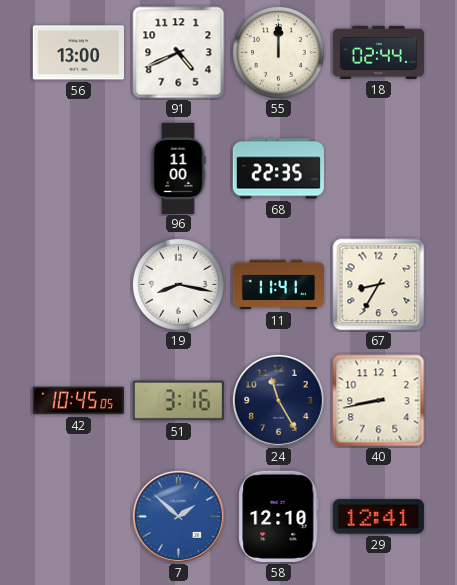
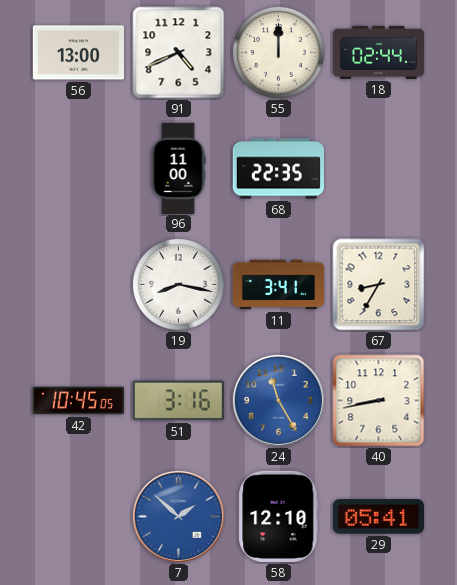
11: 11:41 -> 3:41 (278, 285)
24 dial: navy -> blue (278, 400)
29: 12:41 -> 05:41 (378, 517)
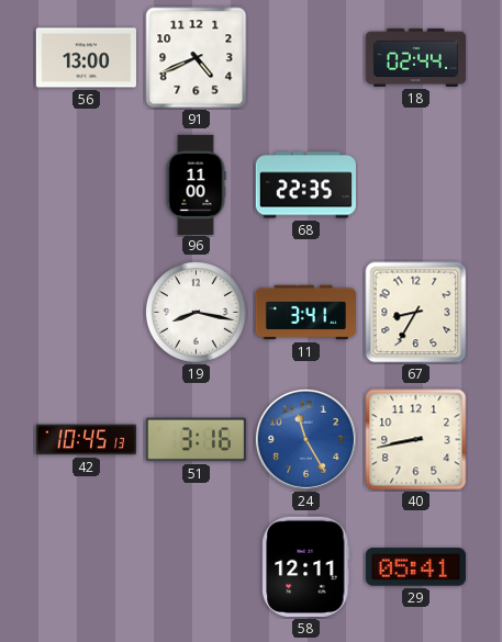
55: 12:00 -> none (278, 52)
42: 10:45:05 -> 10:45:13 (86, 440)
7: 1:52 -> none (178, 516)
58: 12:10 -> 12:11 (306, 566)
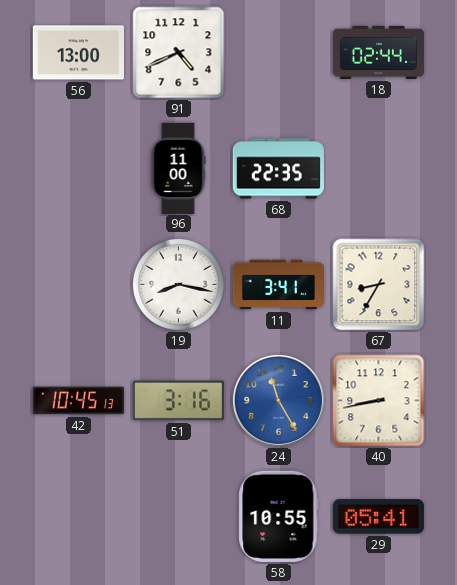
58: 12:11 -> 10:55 (279, 516)
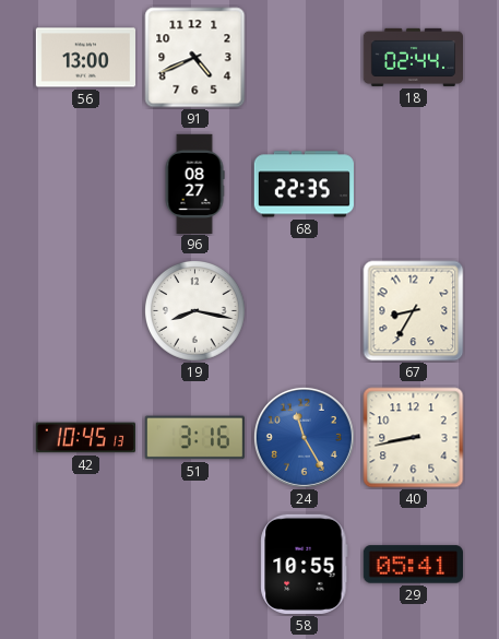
96: 11:00 -> 08:27 (194, 184)
11: 3:41 -> none (278, 285)
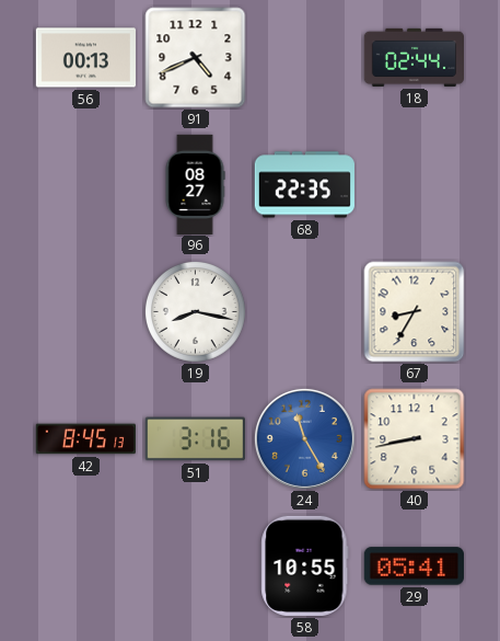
56: 13:00 -> 00:13 (85, 58)
42: 10:45 -> 8:45 (85, 439)
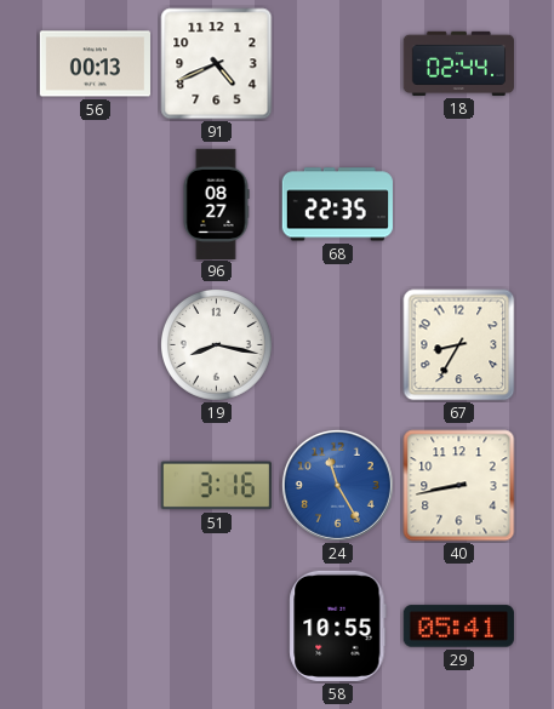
42: 8:45 -> none (85, 439)
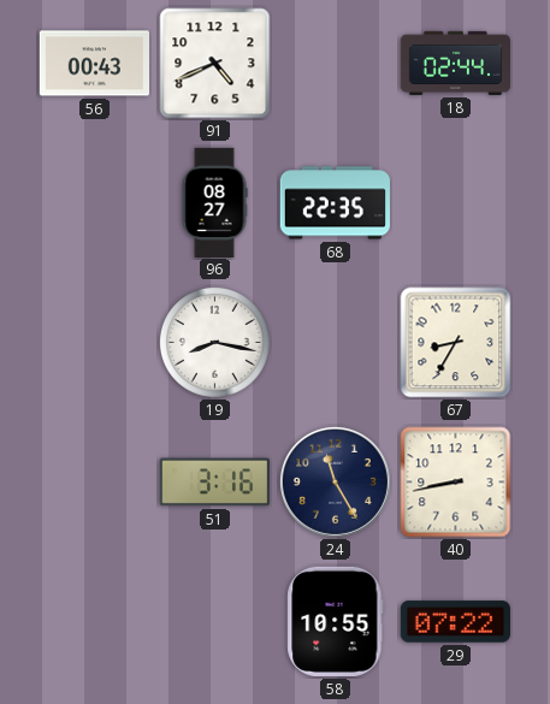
56: 00:13 -> 00:43 (94, 64)
24 dial: blue -> navy (335, 481)
29: 05:41 -> 07:22 (455, 622)
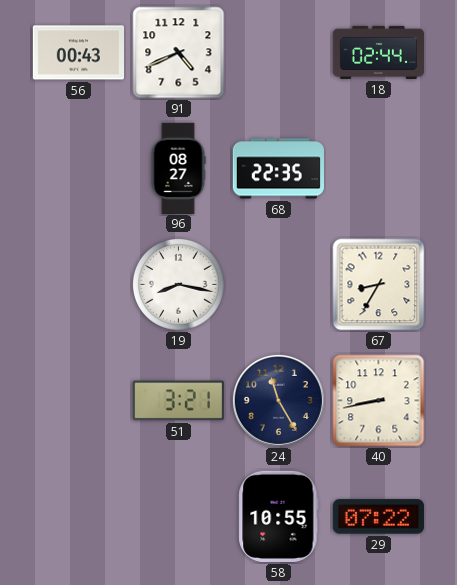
51: 3:16 -> 3:21 (178, 401)
